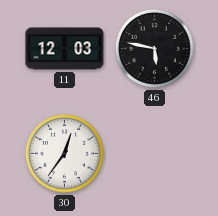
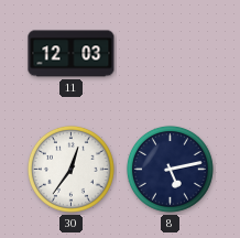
46: 5:47 -> none (154, 48)
8: none -> 5:13 (170, 169)
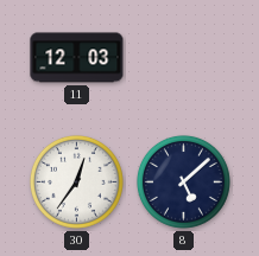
8: 5:13 -> 5:08 (183, 181)
